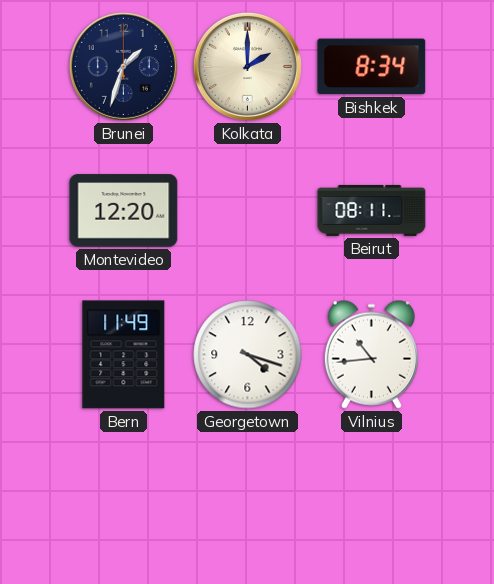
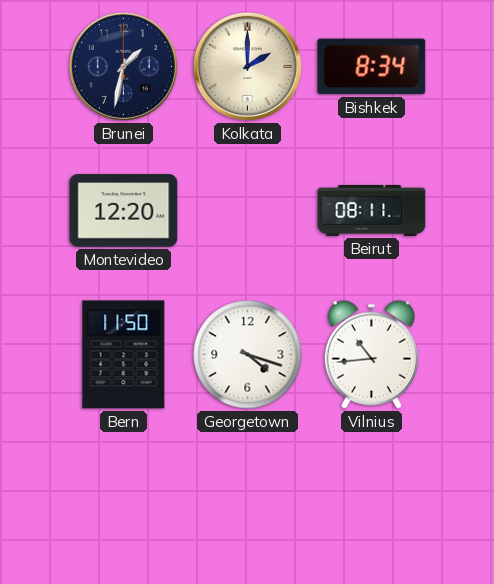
Brunei: 1:33 -> 1:32 (123, 66)
Bern: 11:49 -> 11:50 (124, 355)
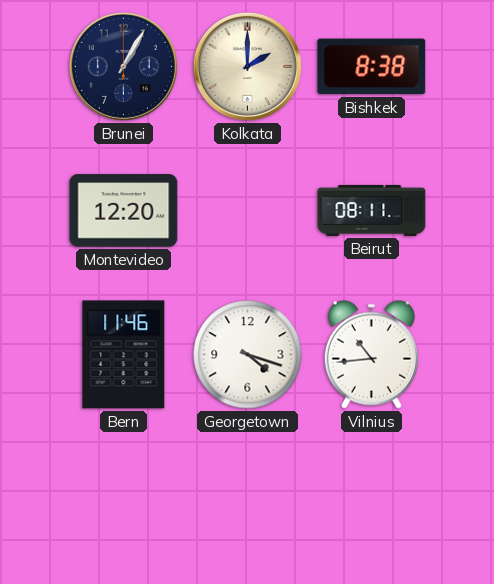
Brunei: 1:32 -> 1:05 (123, 66)
Bishkek: 8:34 -> 8:38 (372, 67)
Bern: 11:50 -> 11:46 (124, 355)
